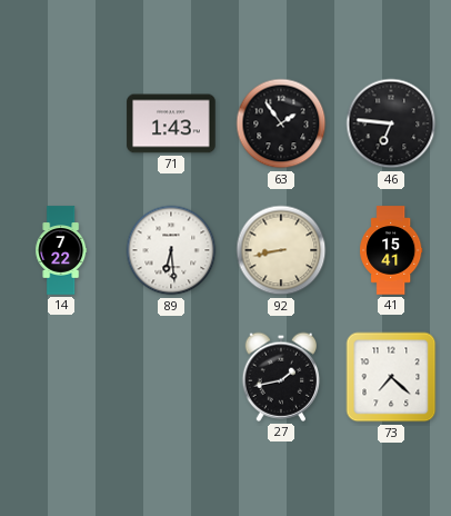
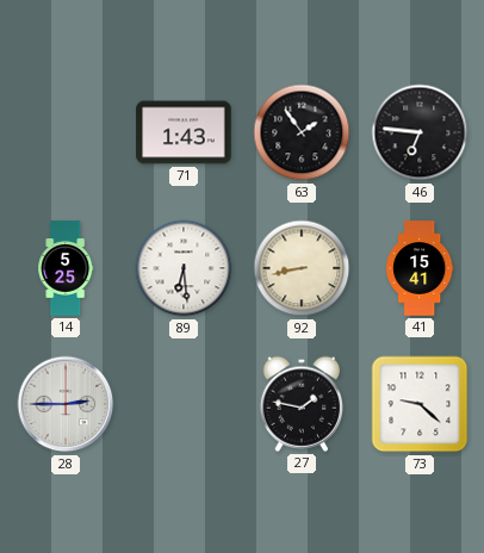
14: 7:22 -> 5:25 (66, 268)
28: none -> 2:45 (66, 404)
27: 1:43 -> 1:47 (302, 404)
73: 7:22 -> 9:22 (420, 404)
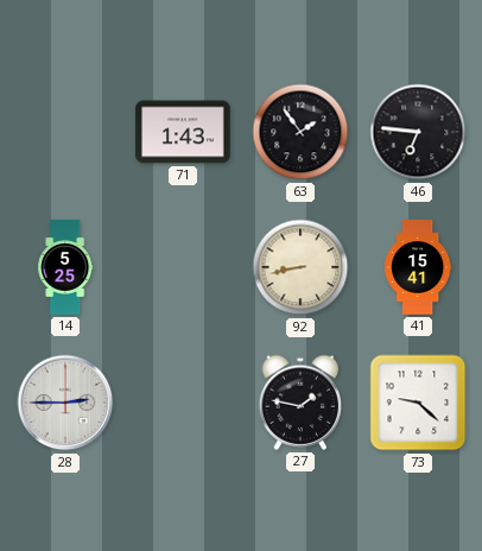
89: 6:29 -> none (184, 268)
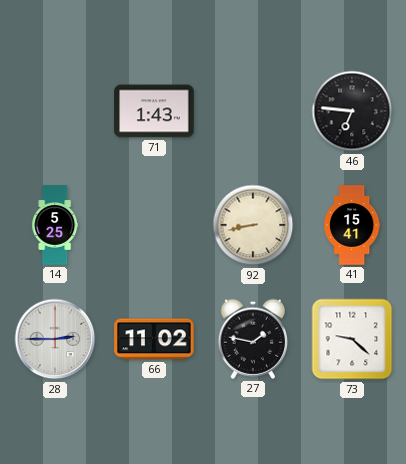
63: 1:54 -> none (300, 132)
66: none -> 11:02 (154, 339)
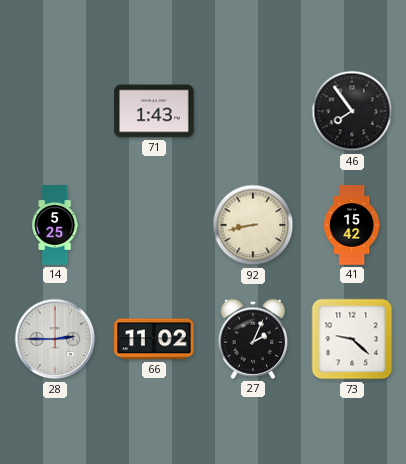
46: 6:46 -> 7:54 (352, 111)
41: 15:41 -> 15:42 (352, 225)
27: 1:47 -> 2:04 (253, 339)
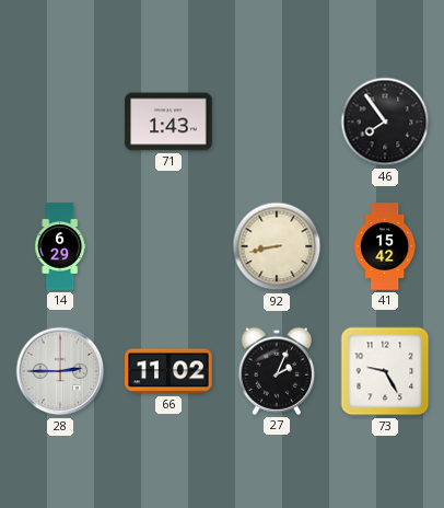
14: 5:25 -> 6:29 (60, 246)
73: 9:22 -> 9:25 (385, 371)
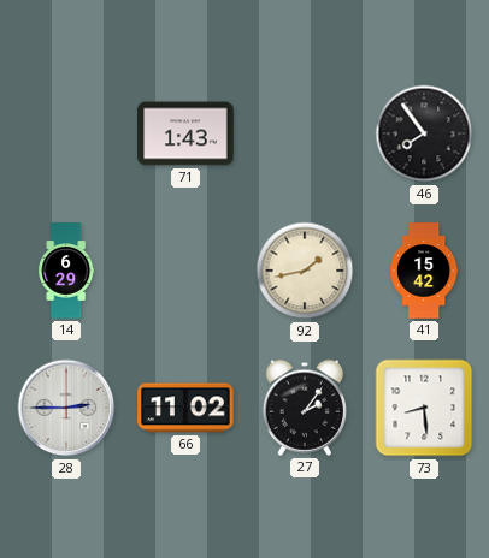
92: 8:43 -> 1:43 (305, 271)
27: 2:04 -> 2:06 (305, 408)
73: 9:25 -> 8:29 (424, 408)
